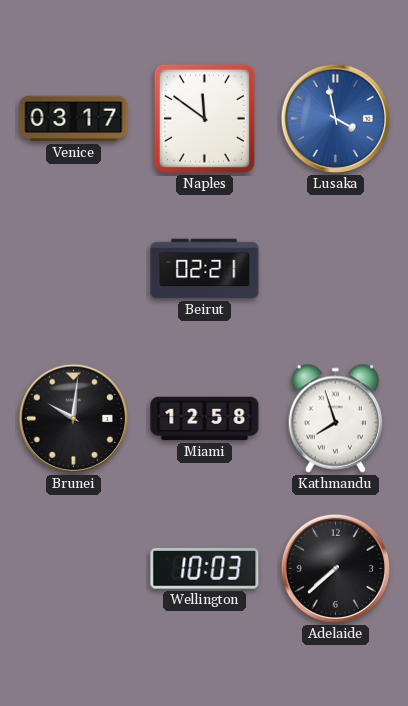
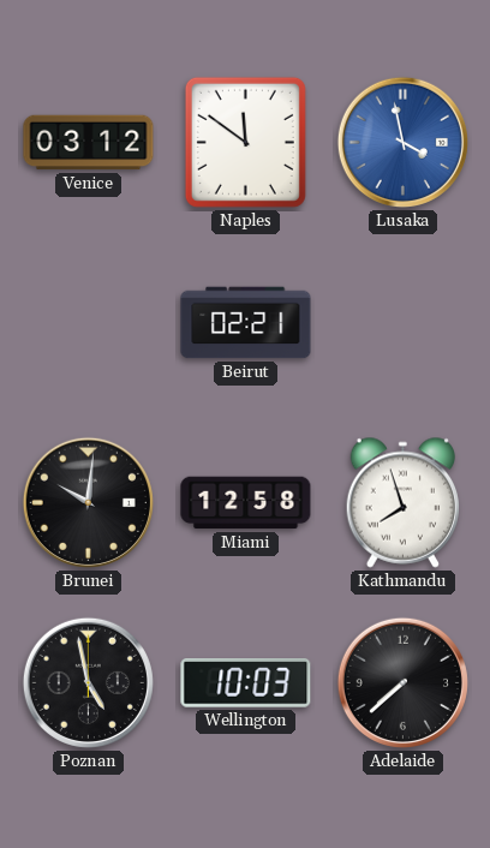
Venice: 03:17 -> 03:12 (89, 143)
Poznan: none -> 4:58 (88, 682)
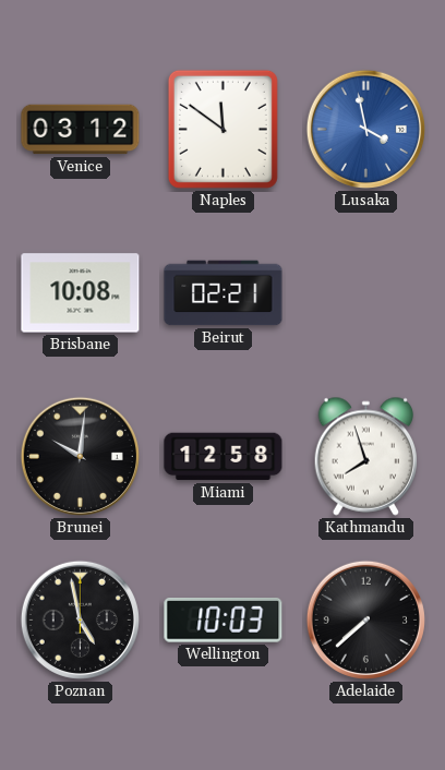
Brisbane: none -> 10:08 (81, 293)
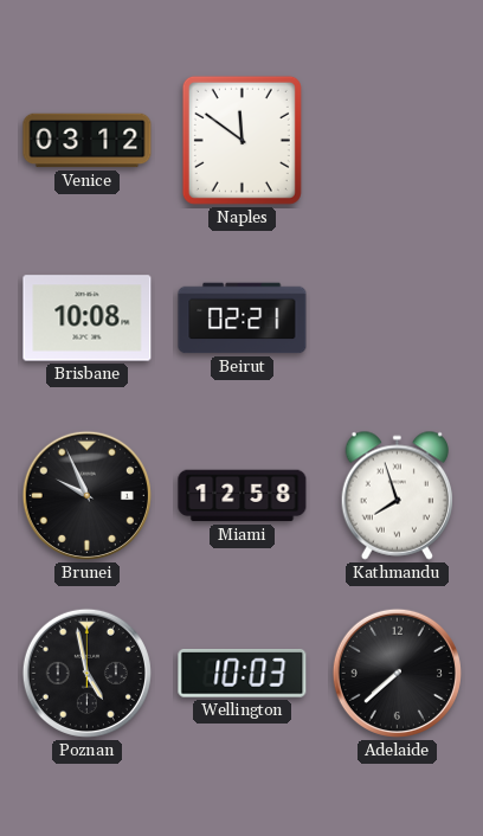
Lusaka: 3:58 -> none (365, 129)
Brunei: 10:01 -> 9:56 (86, 495)
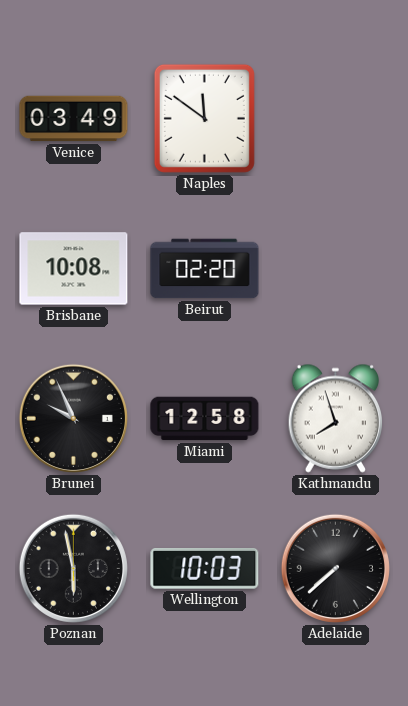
Venice: 03:12 -> 03:49 (74, 119)
Beirut: 02:21 -> 02:20 (205, 269)
Poznan: 4:58 -> 5:58 (73, 568)
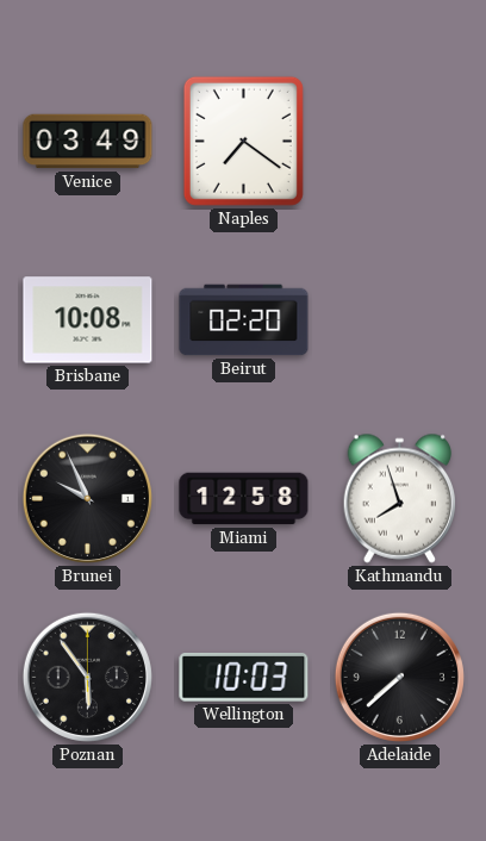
Naples: 11:51 -> 7:21 (243, 141)
Poznan: 5:58 -> 5:54 (87, 677)
